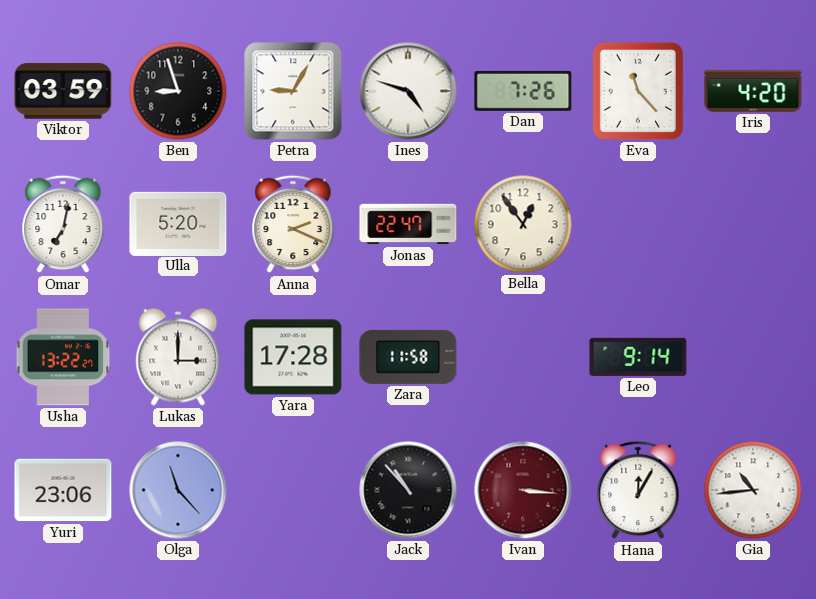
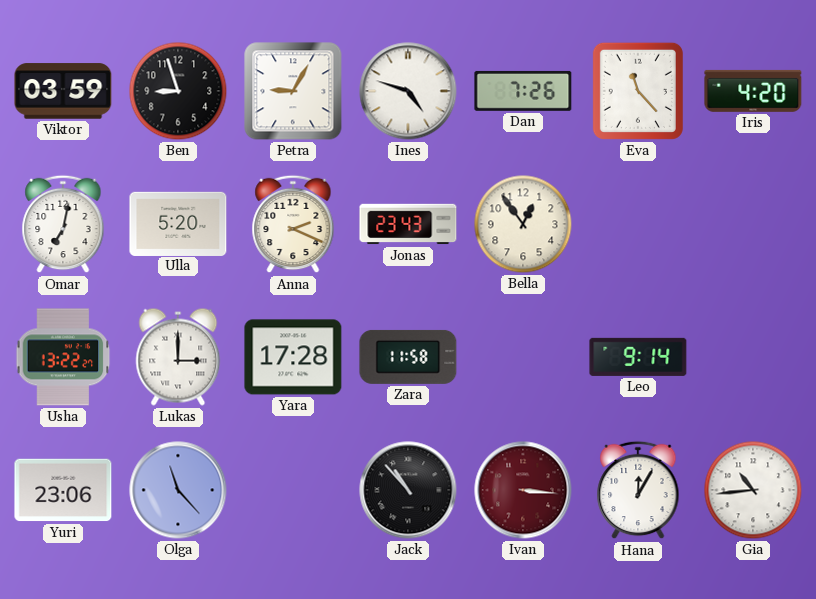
Jonas: 22:47 -> 23:43 (408, 224)
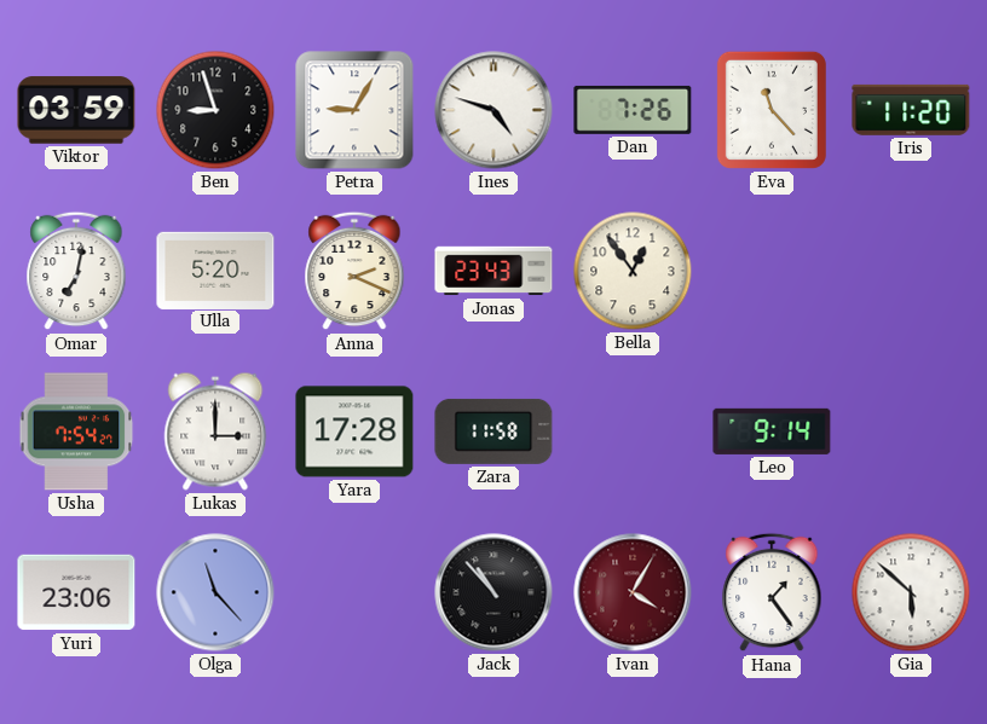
Iris: 4:20 -> 11:20 (911, 110)
Usha: 13:22 -> 7:54 (76, 431)
Ivan: 3:16 -> 4:05 (633, 592)
Hana: 12:05 -> 1:24 (772, 592)
Gia: 10:44 -> 5:52 (911, 592)
